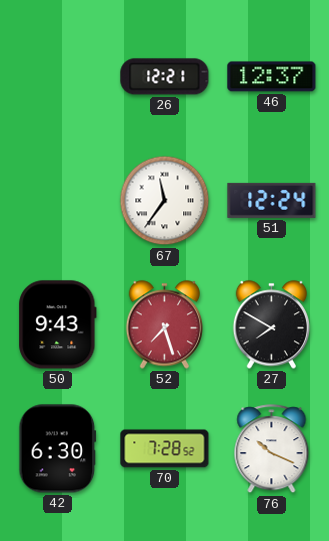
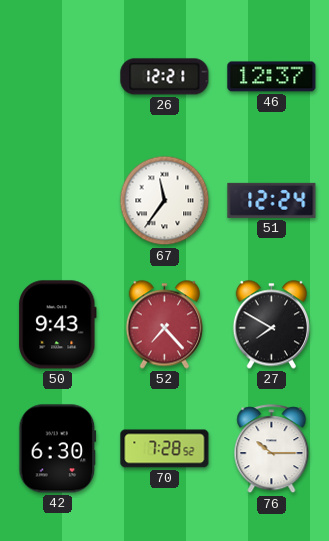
52: 7:27 -> 7:23 (164, 325)
76: 10:19 -> 10:15 (272, 449)
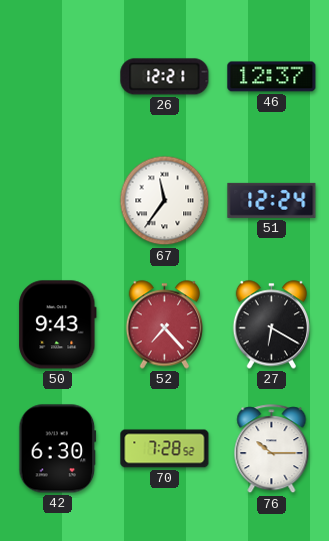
27: 7:50 -> 6:20 (271, 325)
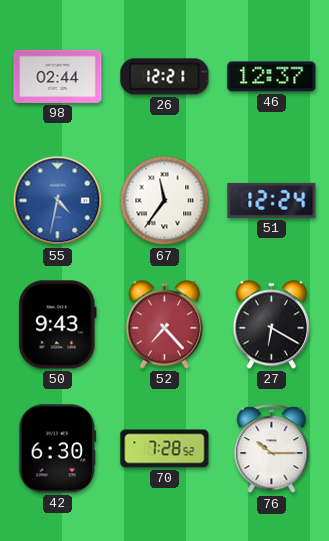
98: none -> 02:44 (58, 76)
55: none -> 4:32 (58, 201)
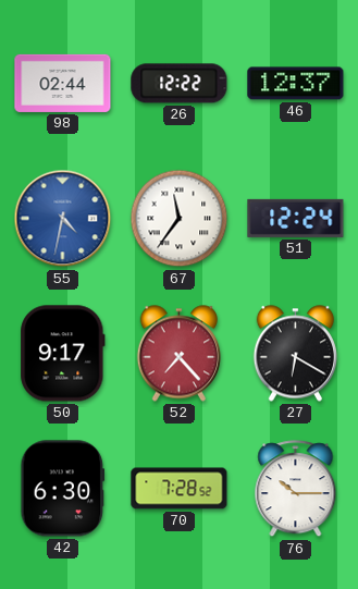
26: 12:21 -> 12:22 (180, 84)
50: 9:43 -> 9:17 (63, 354)
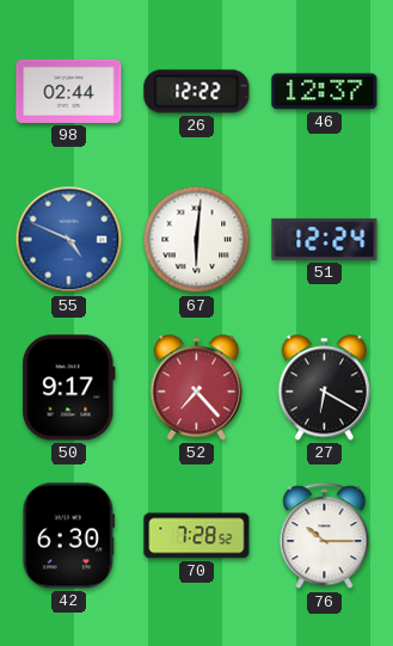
55: 4:32 -> 4:49 (69, 240)
67: 11:36 -> 6:01 (197, 240)
